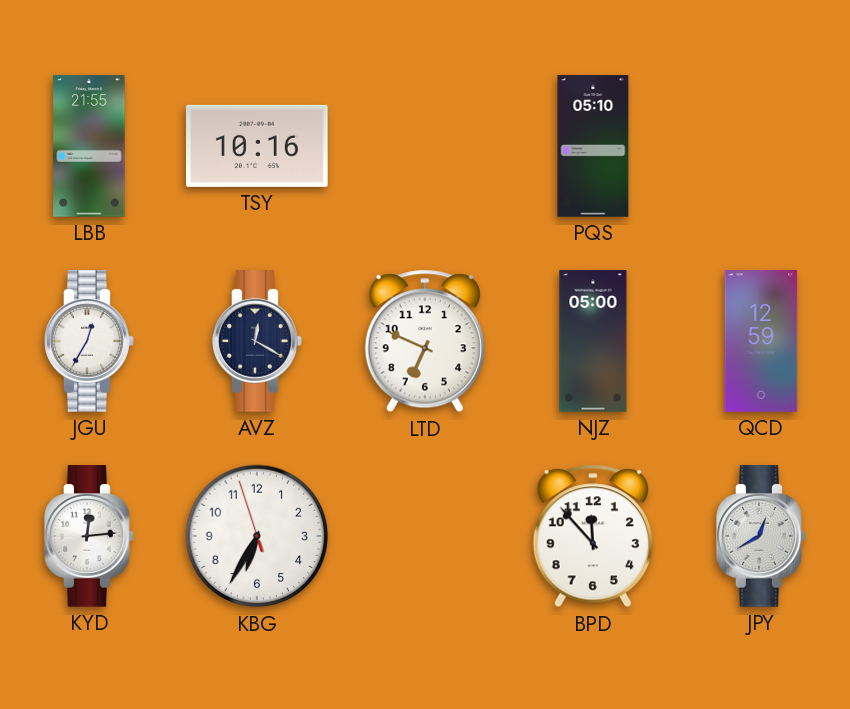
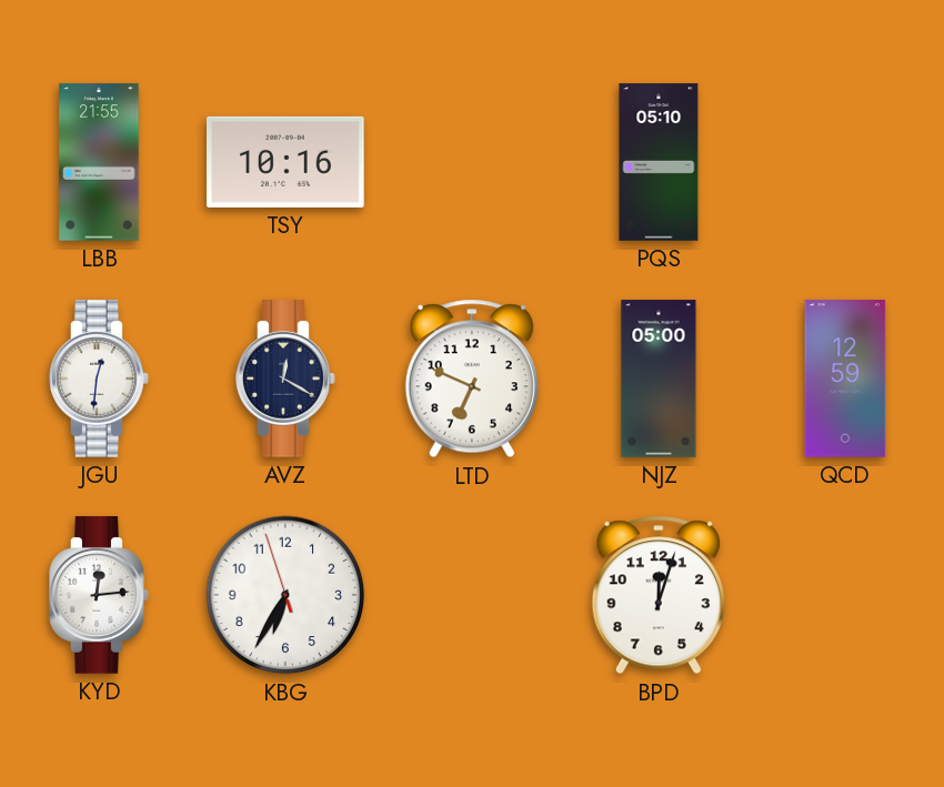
JGU: 12:35 -> 12:31 (99, 379)
BPD: 11:53 -> 12:03 (659, 595)
JPY: 12:40 -> none (761, 536)
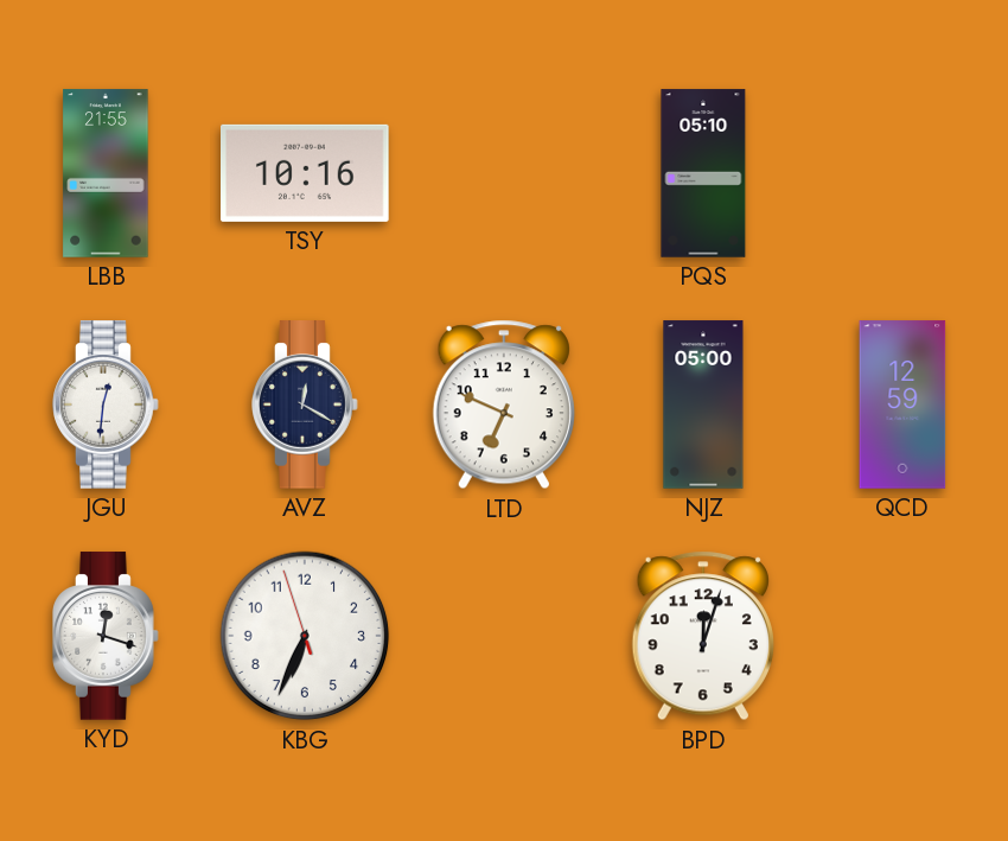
KYD: 12:14 -> 12:18 (106, 636)
KBG: 6:34 -> 6:33 (305, 636)
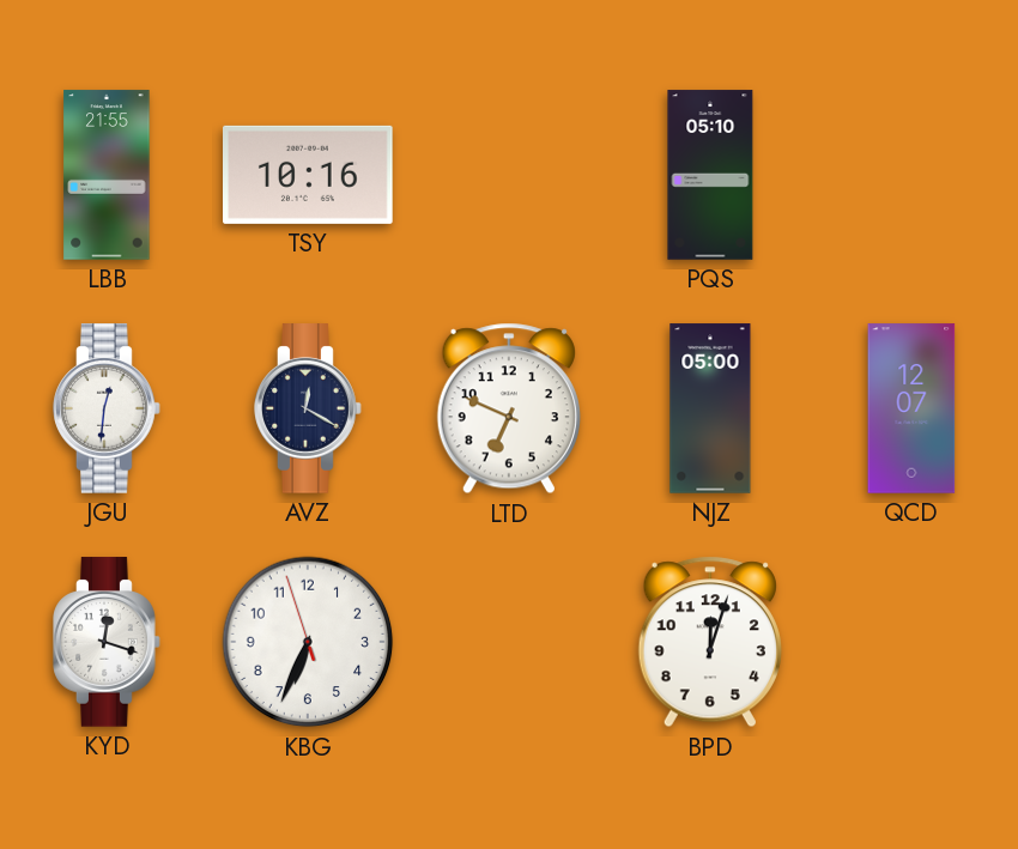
QCD: 12:59 -> 12:07 (911, 408)
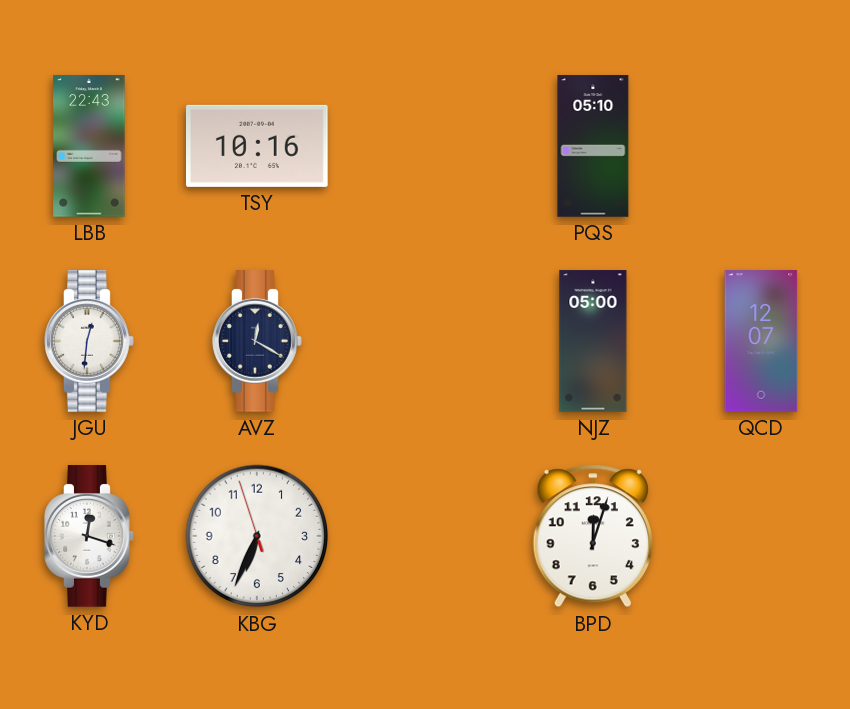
LBB: 21:55 -> 22:43 (89, 146)
LTD: 6:49 -> none (509, 408)
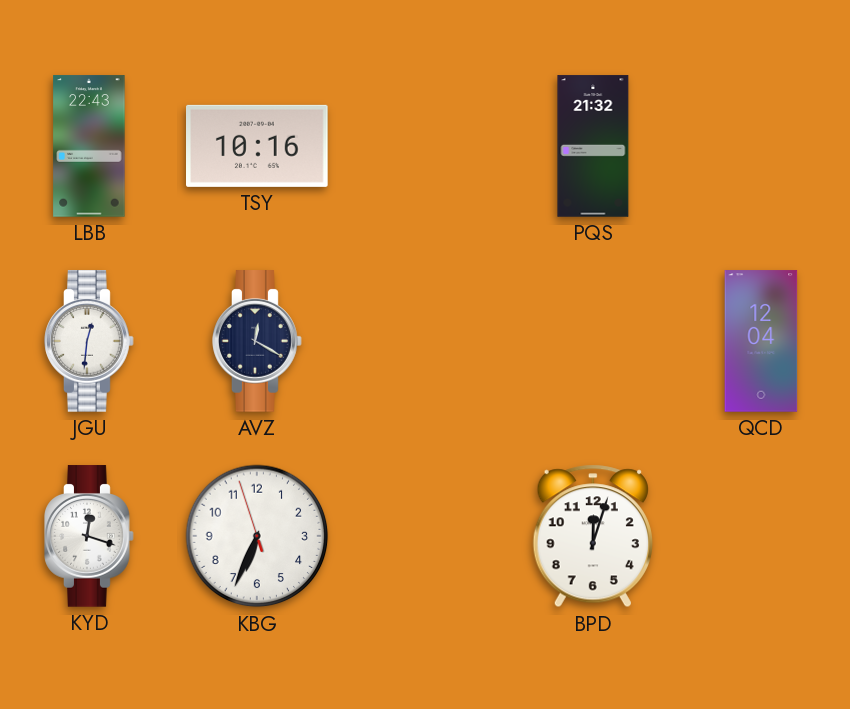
PQS: 05:10 -> 21:32 (593, 146)
NJZ: 05:00 -> none (593, 341)
QCD: 12:07 -> 12:04 (761, 341)
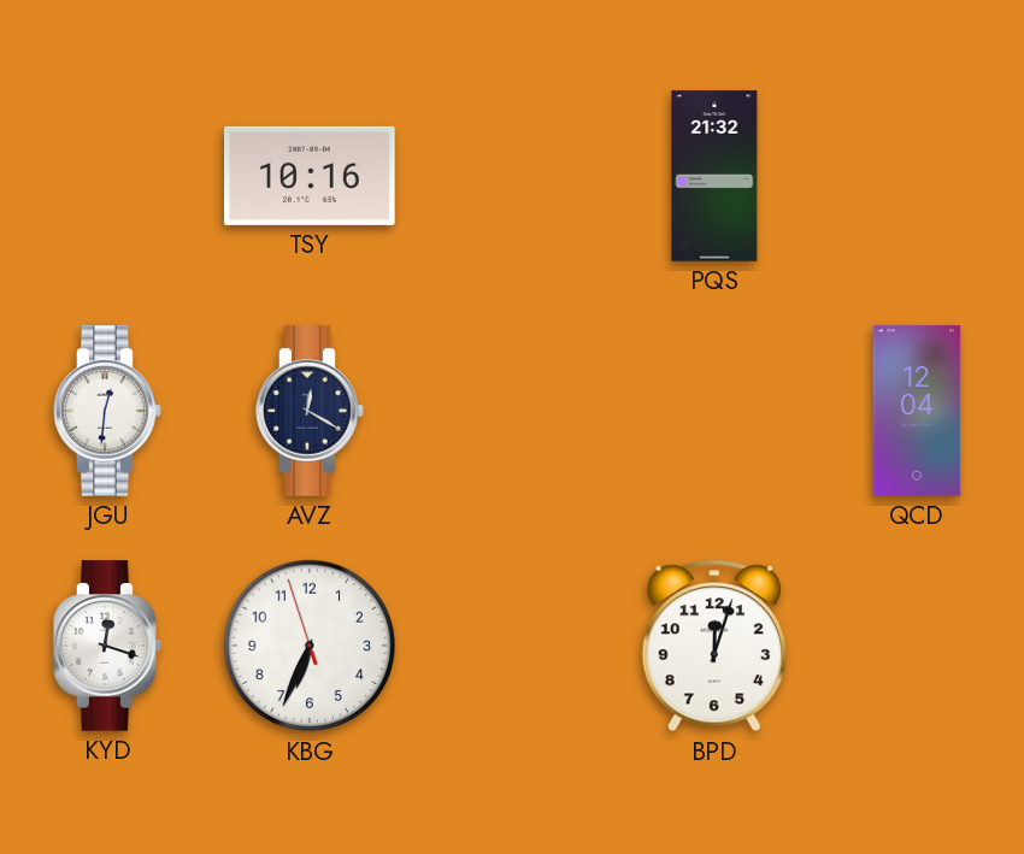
LBB: 22:43 -> none (89, 146)
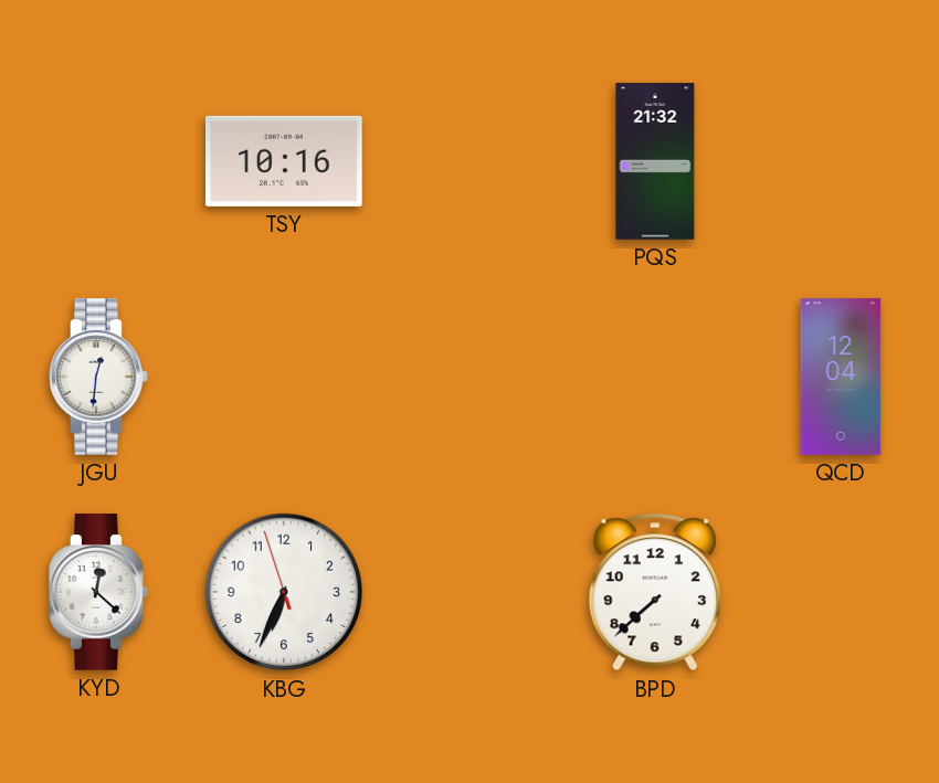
AVZ: 12:20 -> none (310, 411)
KYD: 12:18 -> 12:22 (98, 592)
BPD: 12:03 -> 7:38 (655, 592)
